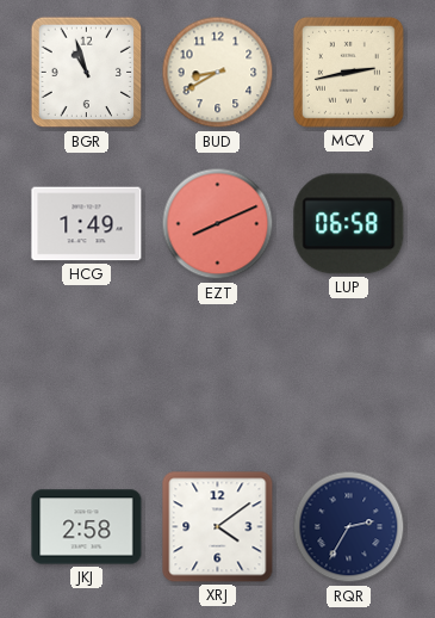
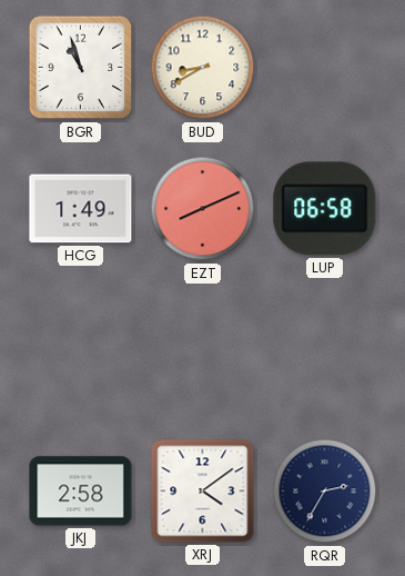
MCV: 2:43 -> none (348, 72)
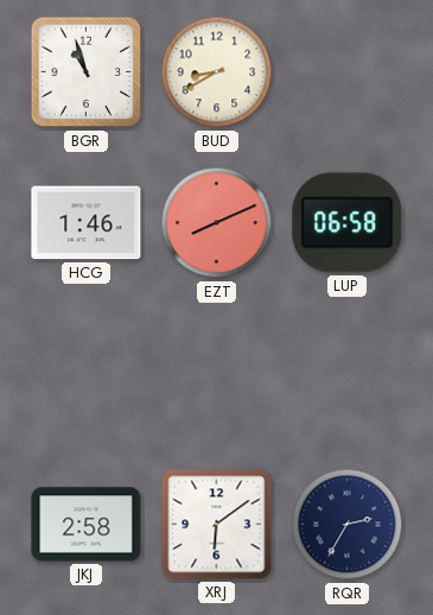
HCG: 1:49 -> 1:46 (87, 223)
XRJ: 4:09 -> 6:09 (217, 525)
